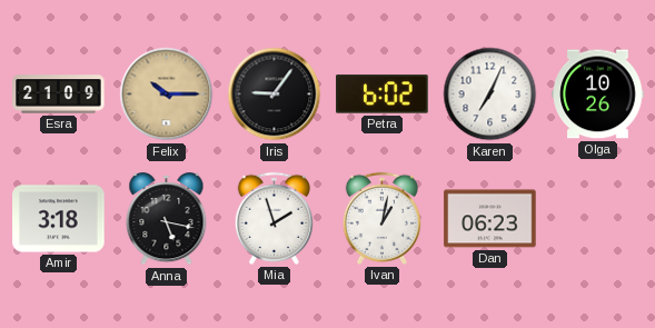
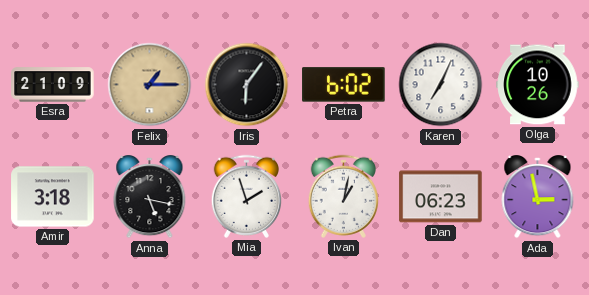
Felix: 10:15 -> 1:15 (150, 85)
Iris: 9:06 -> 6:06 (247, 85)
Ada: none -> 2:58 (538, 197)
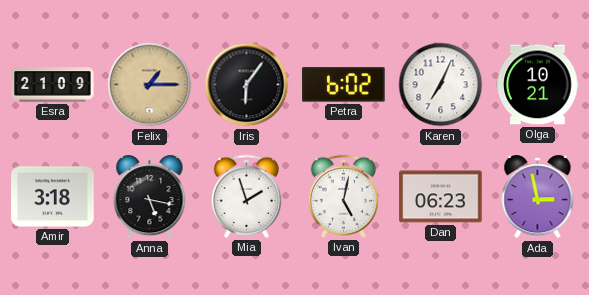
Olga: 10:26 -> 10:21 (538, 85)
Ivan: 1:02 -> 5:02 (343, 196)
